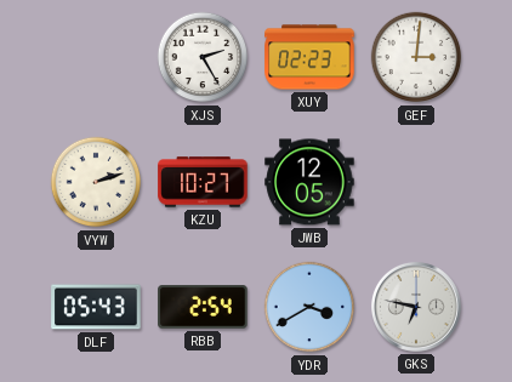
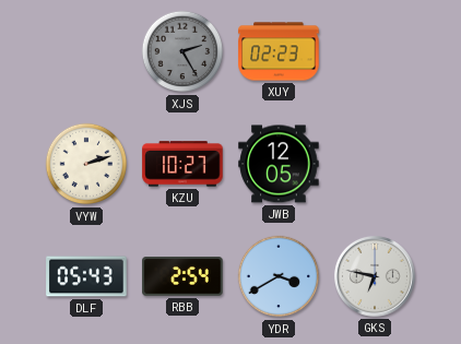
XJS dial: white -> grey (182, 51)
GEF: 3:01 -> none (416, 57)
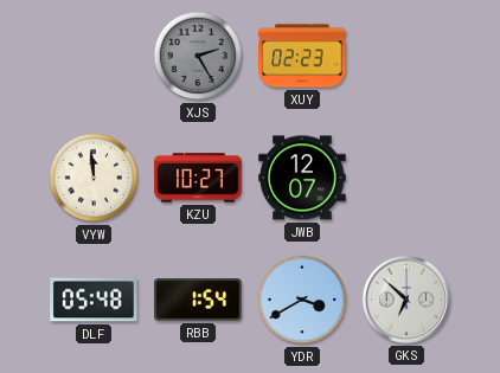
VYW: 2:12 -> 11:59 (94, 178)
JWB: 12:05 -> 12:07 (302, 178)
DLF: 05:43 -> 05:48 (94, 300)
RBB: 2:54 -> 1:54 (198, 300)
GKS: 6:47 -> 6:52 (406, 300)
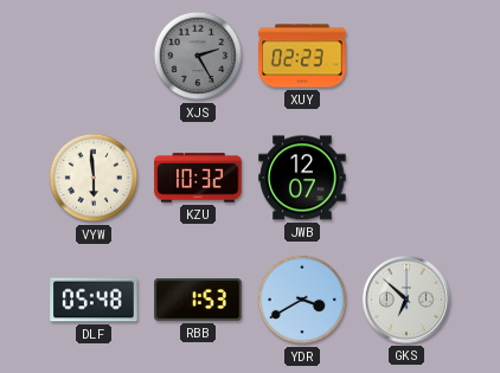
VYW: 11:59 -> 5:59 (94, 178)
KZU: 10:27 -> 10:32 (198, 178)
RBB: 1:54 -> 1:53 (198, 300)
